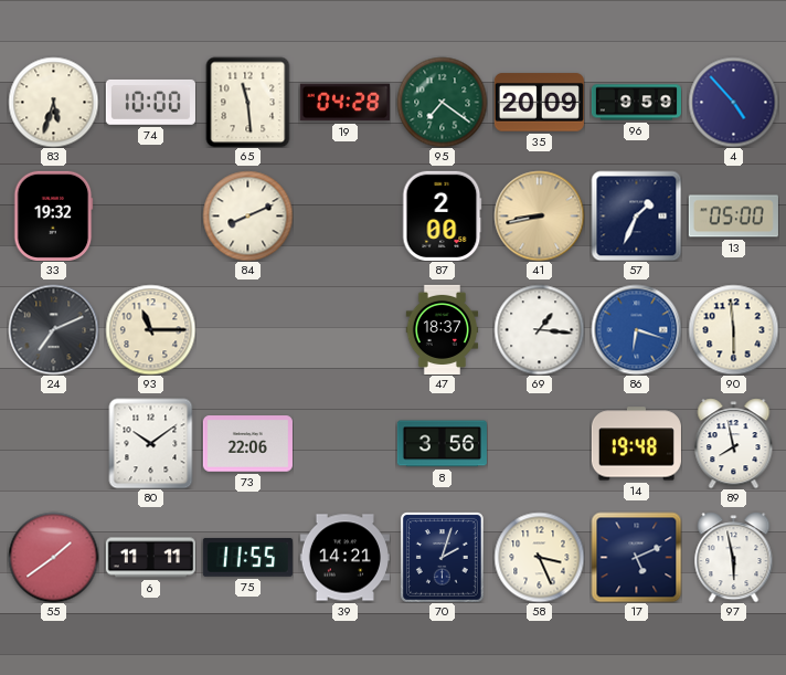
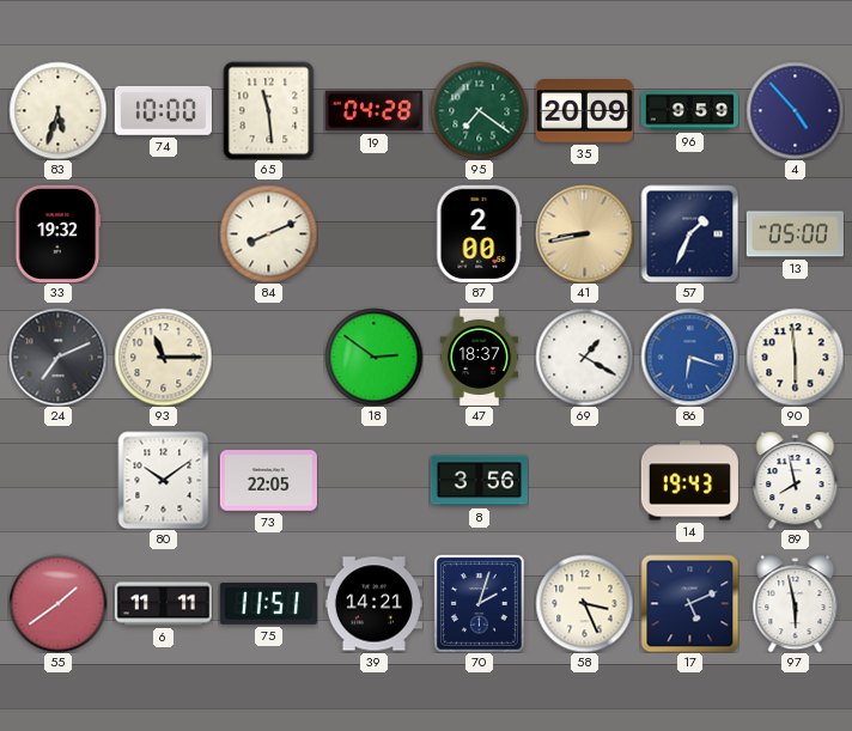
18: none -> 2:51 (373, 357)
69: 1:16 -> 1:20 (584, 357)
73: 22:06 -> 22:05 (268, 481)
14: 19:48 -> 19:43 (689, 481)
75: 11:55 -> 11:51 (268, 603)
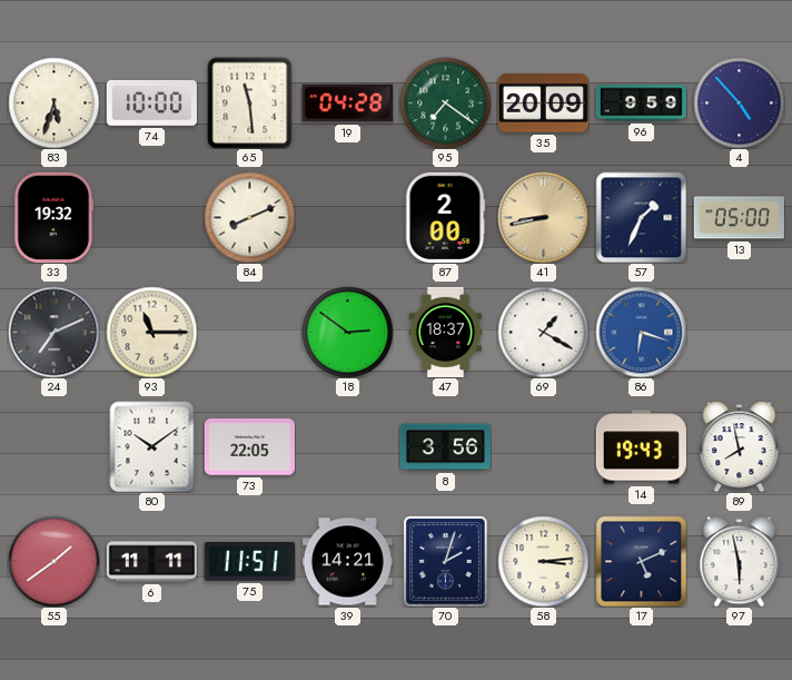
90: 5:59 -> none (795, 357)
58: 3:26 -> 3:14 (543, 561)
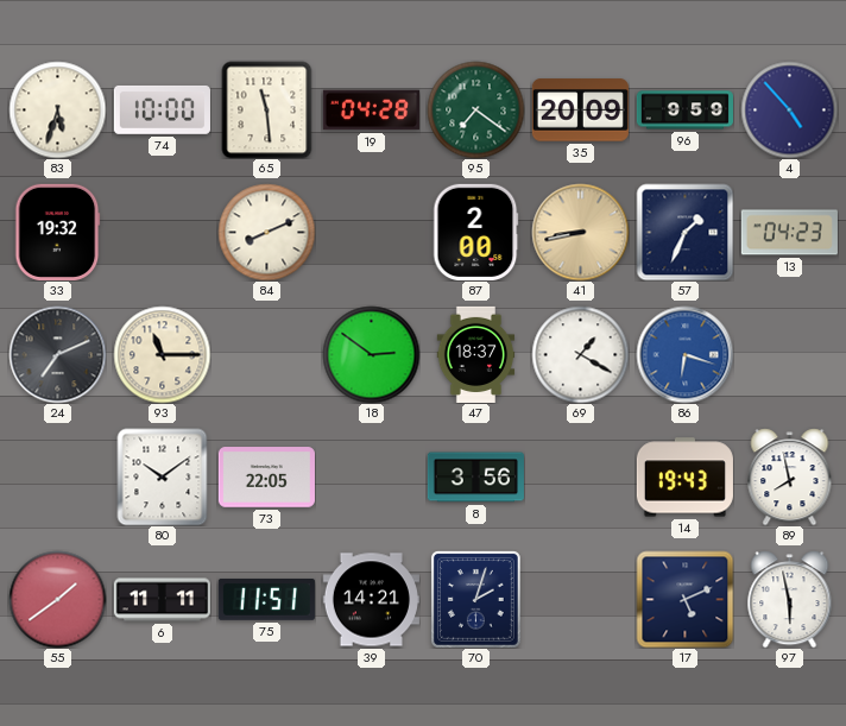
13: 05:00 -> 04:23 (789, 233)
58: 3:14 -> none (543, 561)
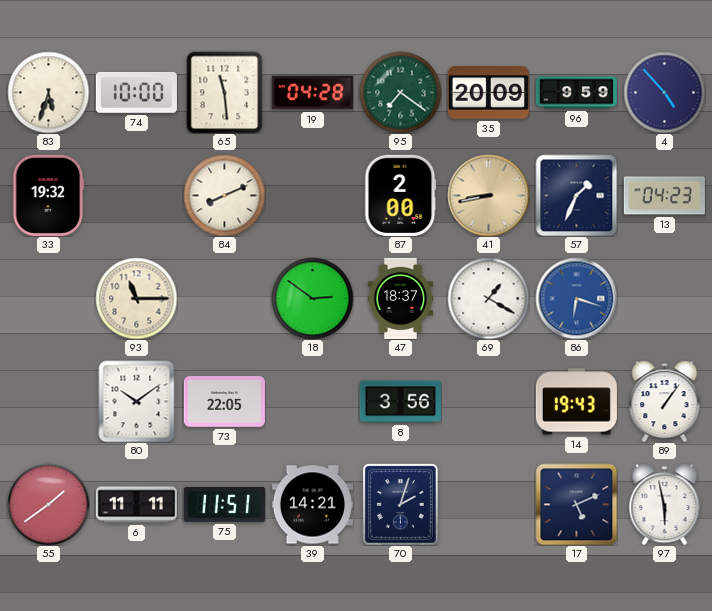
24: 7:11 -> none (57, 354)
89: 7:58 -> 1:06 (665, 401)
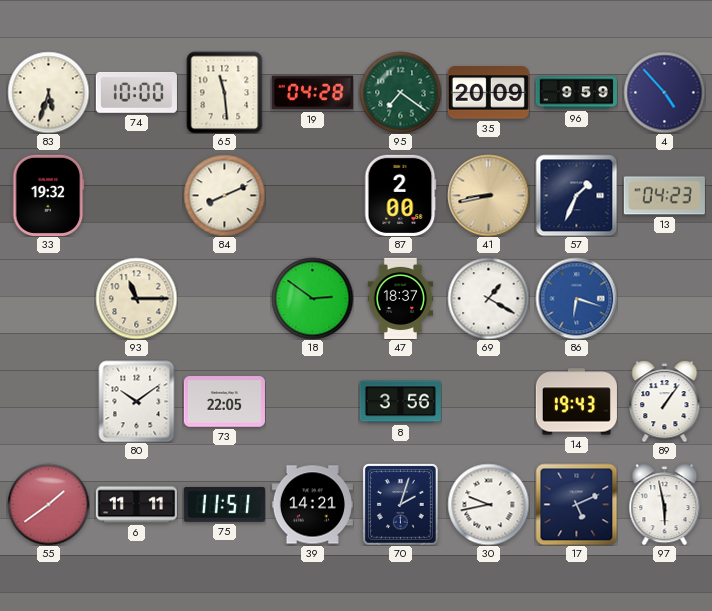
30: none -> 9:43 (488, 504)
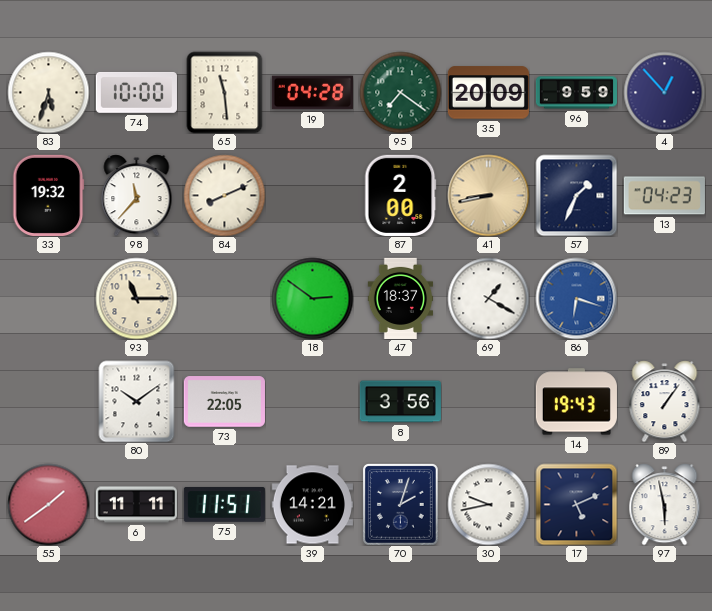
4: 4:53 -> 12:53 (664, 92)
98: none -> 11:37 (137, 195)
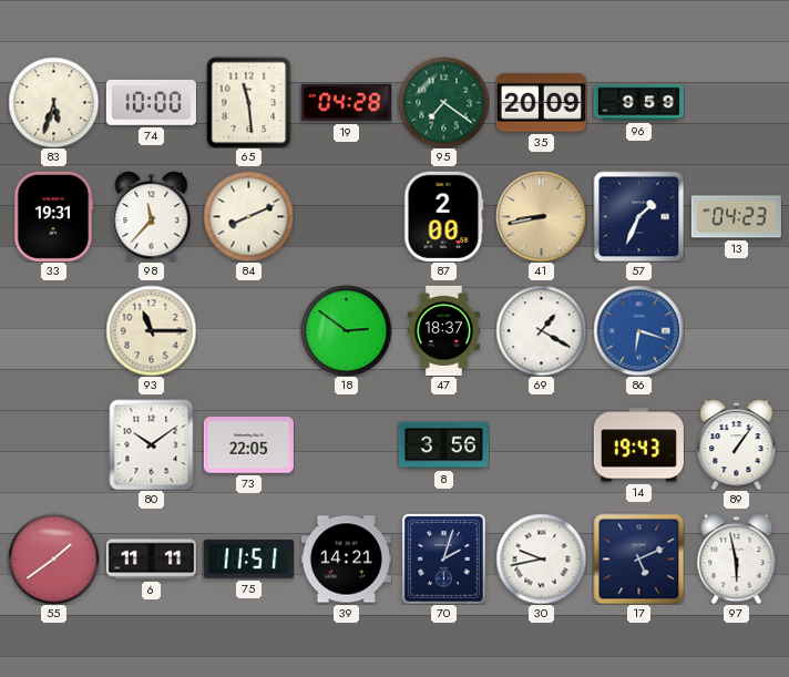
4: 12:53 -> none (664, 92)
33: 19:32 -> 19:31 (53, 216)
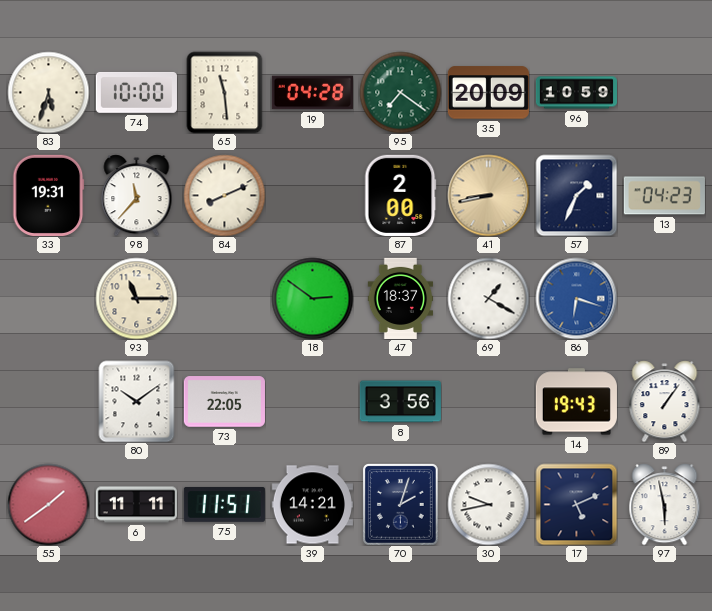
96: 9:59 -> 10:59 (576, 93)
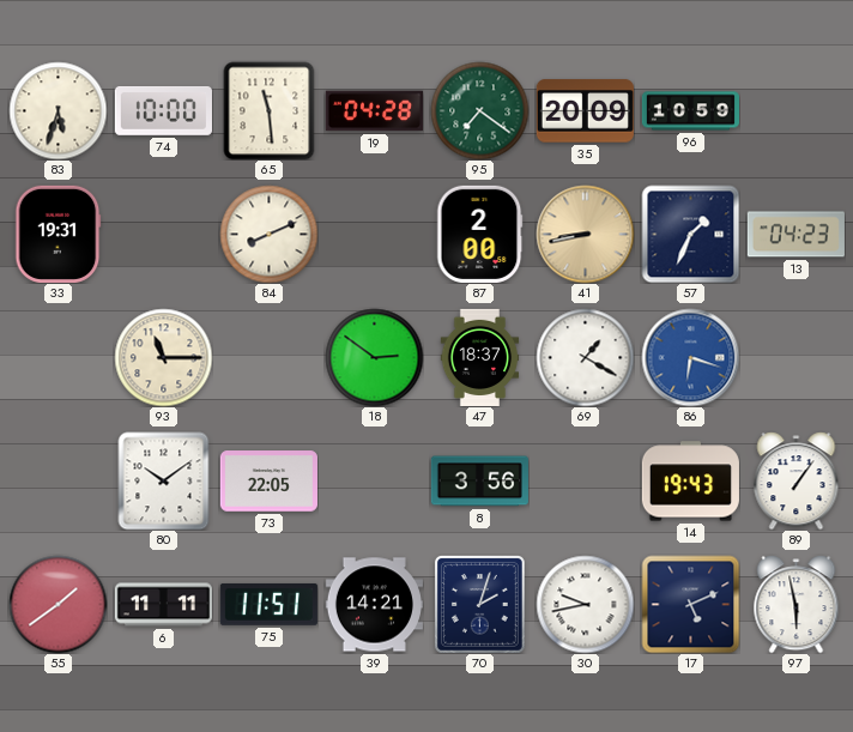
98: 11:37 -> none (137, 195)
